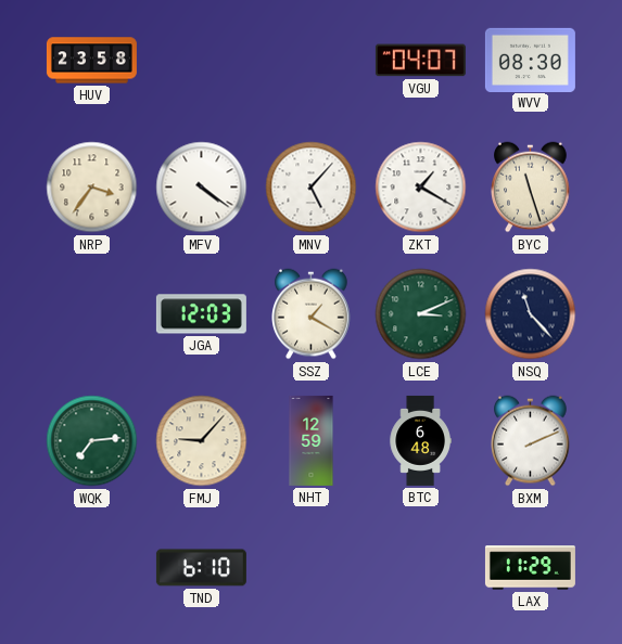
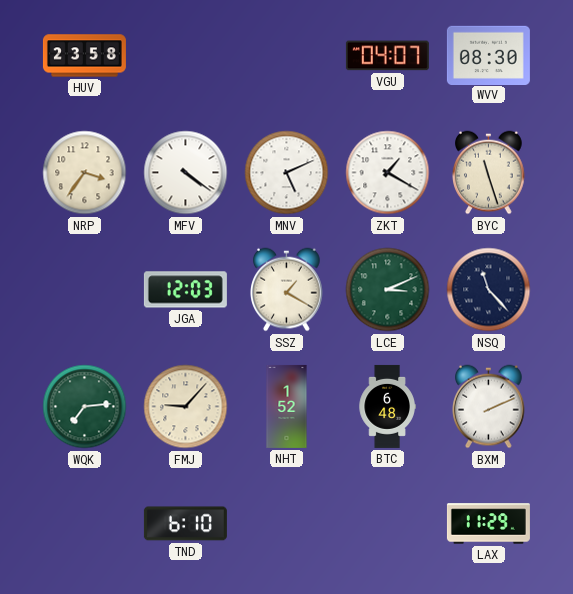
MNV: 5:07 -> 5:11 (287, 173)
NHT: 12:59 -> 1:52 (287, 406)
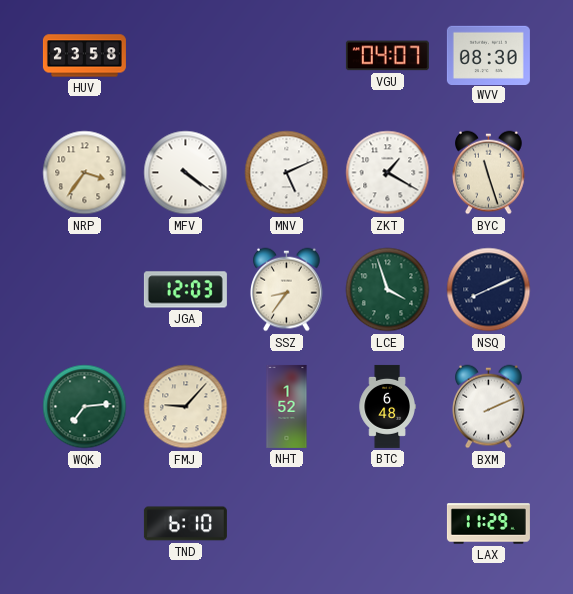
SSZ: 1:20 -> 8:36 (287, 290)
LCE: 3:11 -> 3:57 (388, 290)
NSQ: 11:23 -> 8:11 (489, 290)
